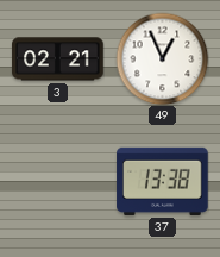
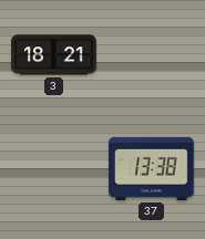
3: 02:21 -> 18:21 (54, 55)
49: 12:56 -> none (162, 58)
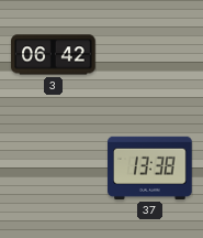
3: 18:21 -> 06:42 (54, 55)
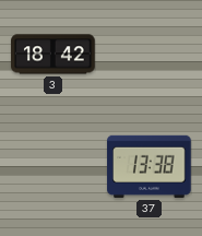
3: 06:42 -> 18:42 (54, 55)
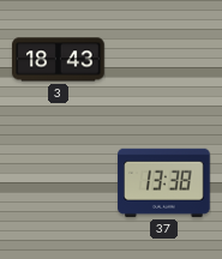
3: 18:42 -> 18:43 (59, 60)
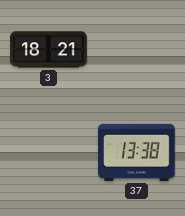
3: 18:43 -> 18:21 (49, 50)
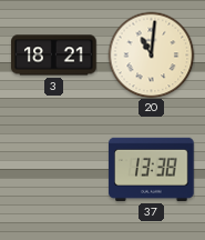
20: none -> 11:01 (151, 54)
